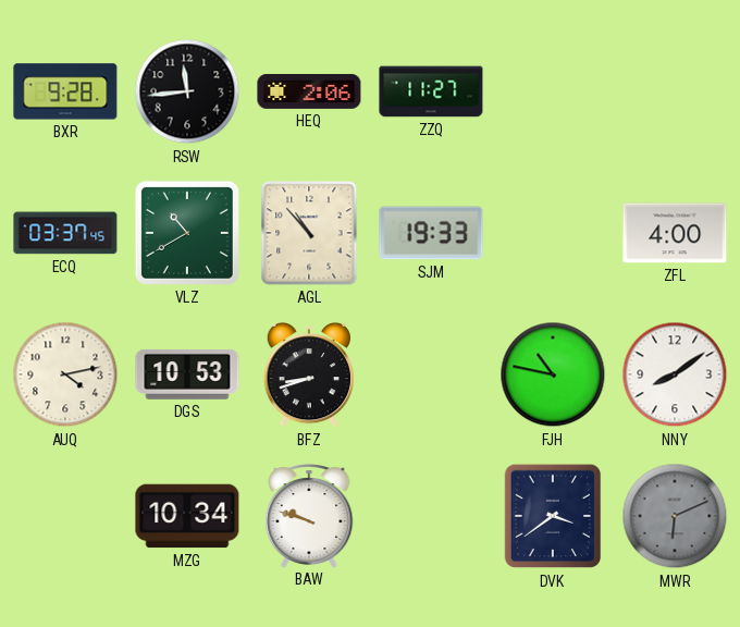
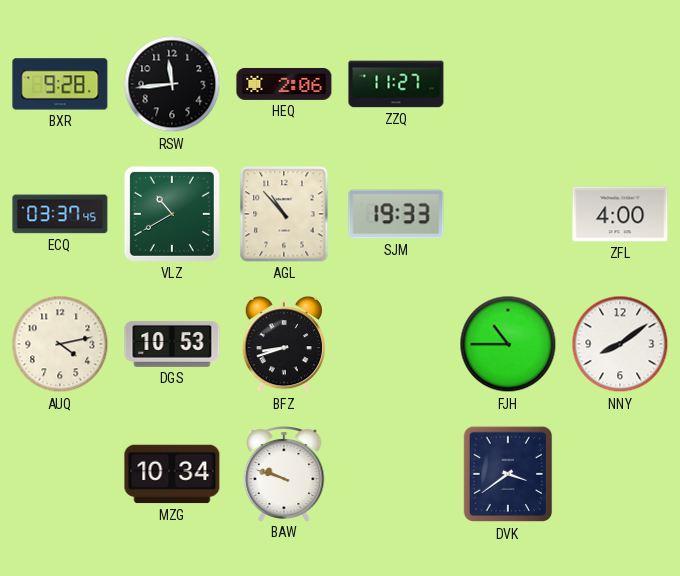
FJH: 10:47 -> 10:45 (508, 344)
MWR: 6:11 -> none (675, 516)
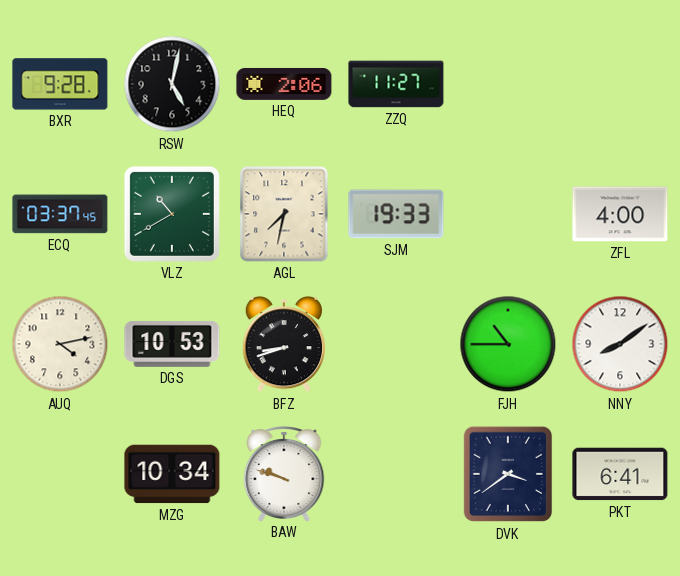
RSW: 11:44 -> 5:02 (172, 84)
AGL: 10:53 -> 7:32 (284, 214)
PKT: none -> 6:41 (620, 474)
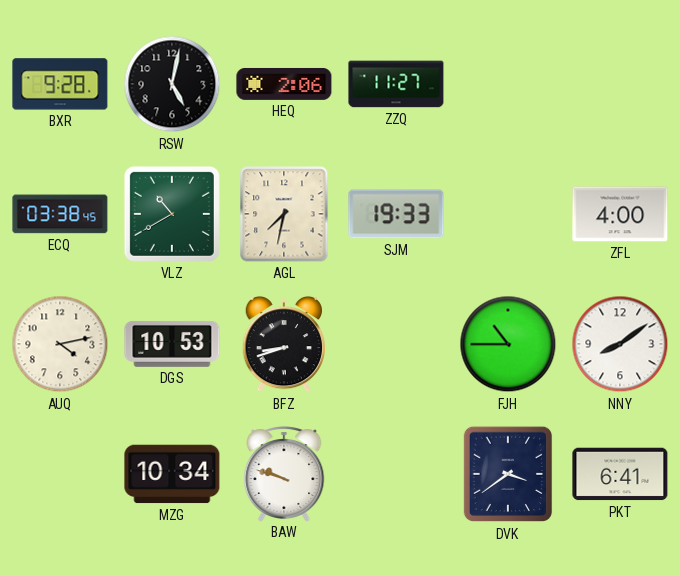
ECQ: 03:37 -> 03:38 (60, 214)
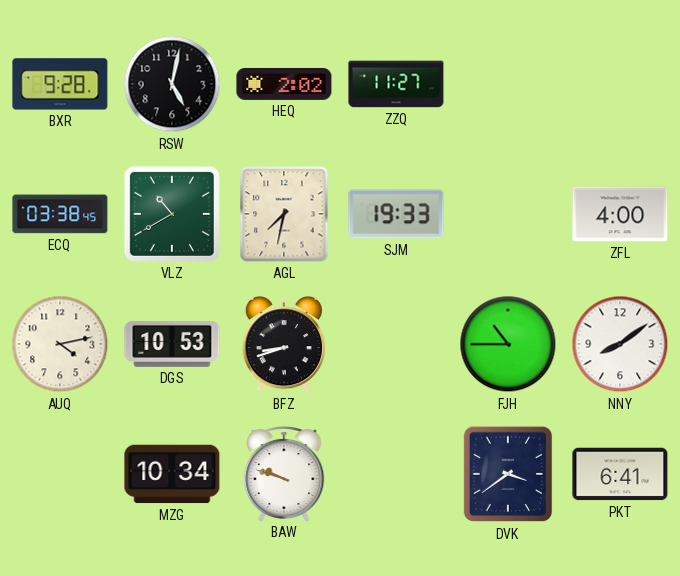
HEQ: 2:06 -> 2:02 (284, 84)
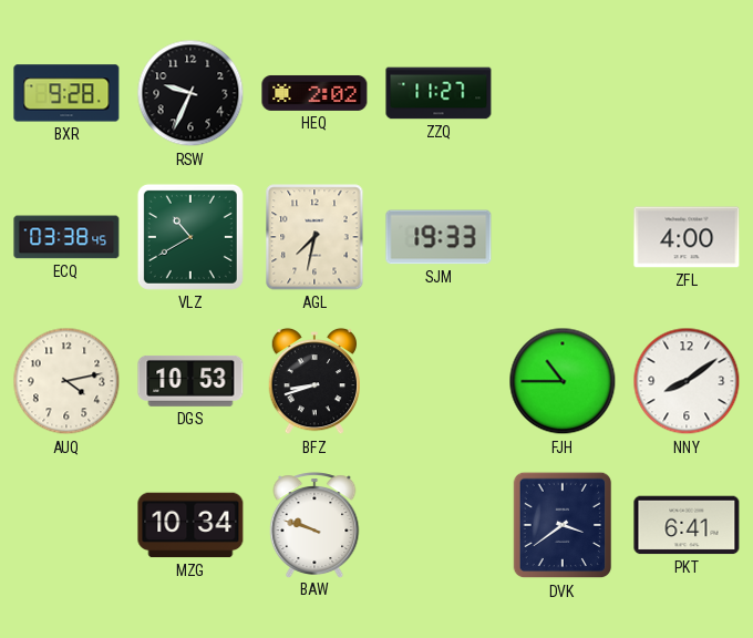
RSW: 5:02 -> 9:34 (190, 93)
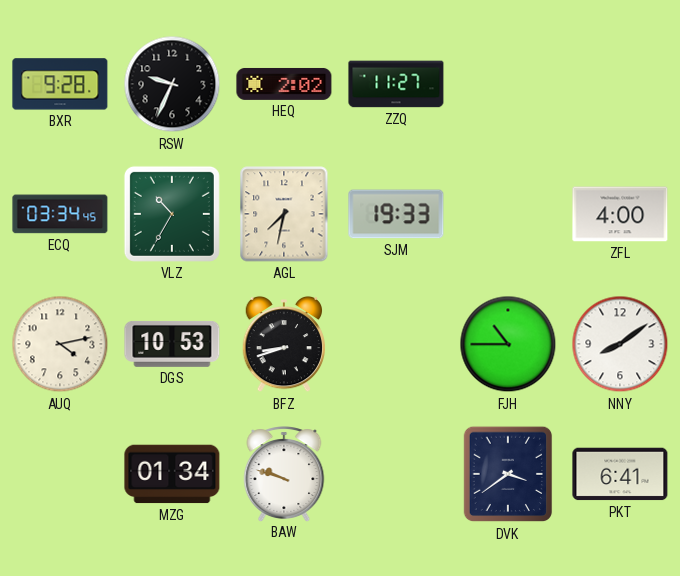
ECQ: 03:38 -> 03:34 (60, 214)
VLZ: 10:40 -> 10:35 (172, 214)
MZG: 10:34 -> 01:34 (172, 474)
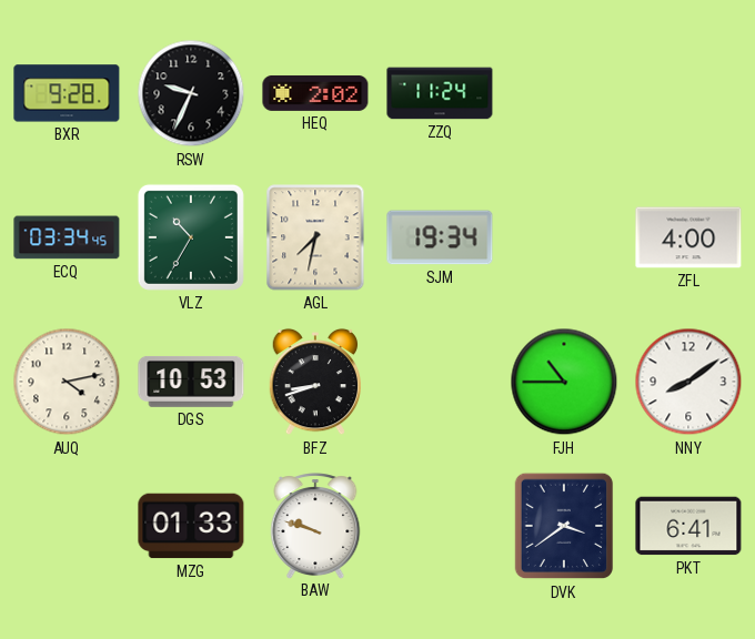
ZZQ: 11:27 -> 11:24 (440, 93)
SJM: 19:33 -> 19:34 (440, 237)
MZG: 01:34 -> 01:33 (191, 526)
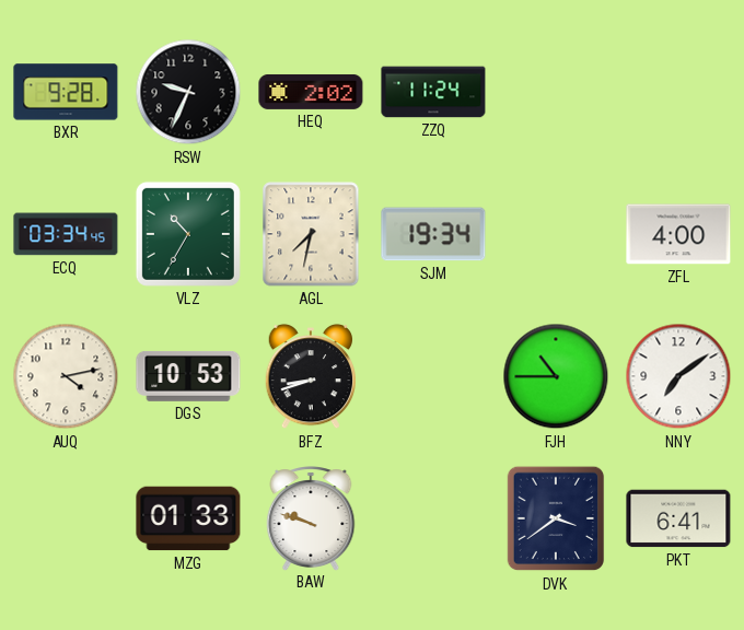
NNY: 8:09 -> 7:09 (678, 376)
